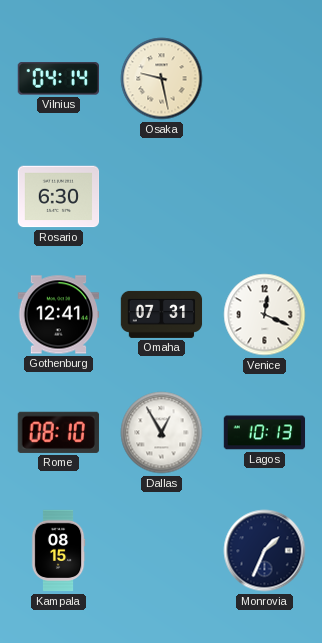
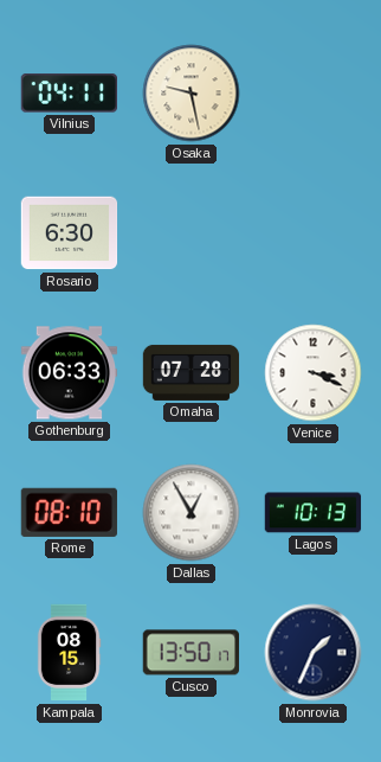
Vilnius: 04:14 -> 04:11 (69, 94)
Gothenburg: 12:41 -> 06:33 (70, 373)
Omaha: 07:31 -> 07:28 (192, 372)
Venice: 12:19 -> 3:19 (314, 373)
Cusco: none -> 13:50 (190, 653)
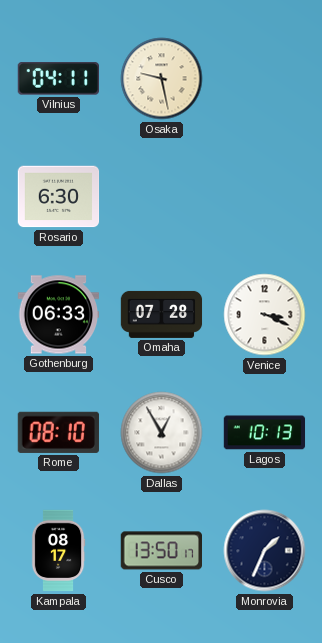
Kampala: 08:15 -> 08:17 (58, 551)
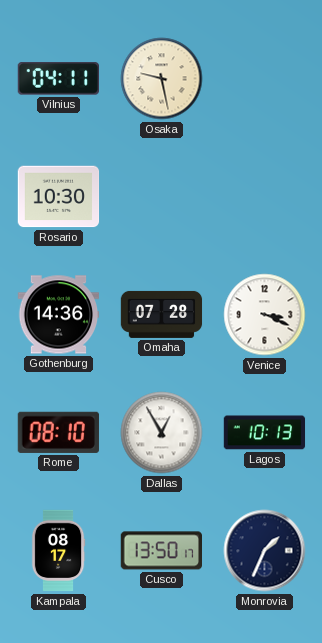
Rosario: 6:30 -> 10:30 (59, 197)
Gothenburg: 06:33 -> 14:36 (59, 315)
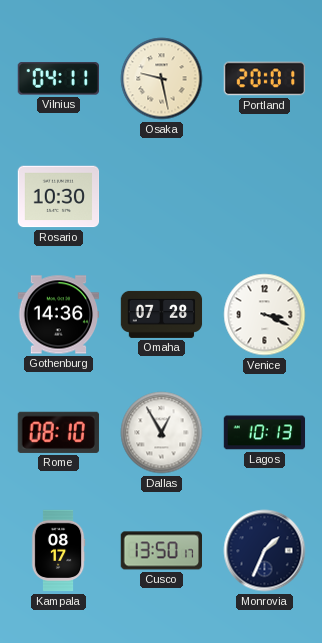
Portland: none -> 20:01 (265, 79)
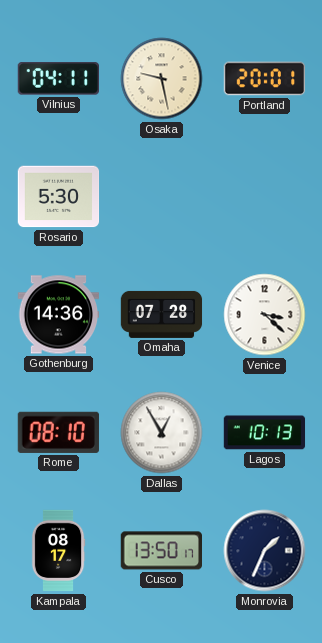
Rosario: 10:30 -> 5:30 (59, 197)
Venice: 3:19 -> 3:22 (265, 315)
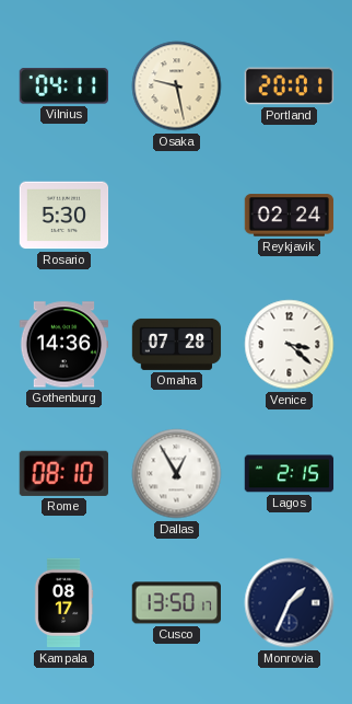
Reykjavik: none -> 02:24 (290, 216)
Lagos: 10:13 -> 2:15 (290, 474)
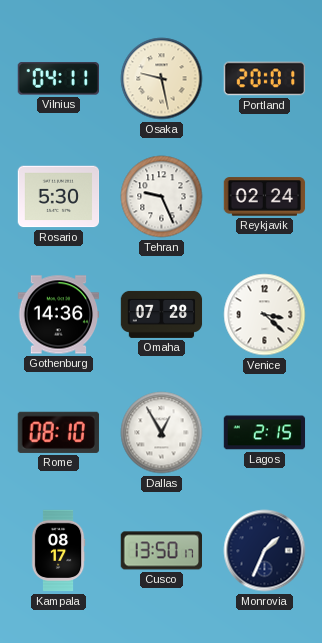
Tehran: none -> 9:26 (162, 197)
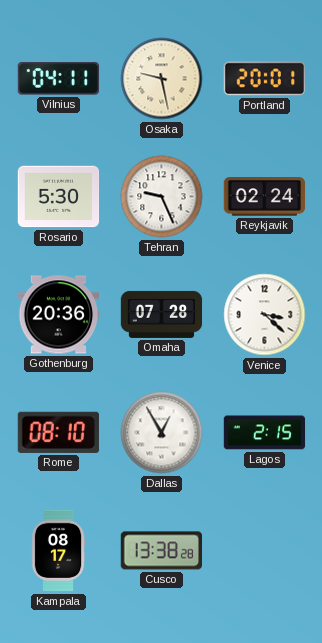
Gothenburg: 14:36 -> 20:36 (59, 315)
Cusco: 13:50 -> 13:38 (161, 551)
Monrovia: 1:34 -> none (265, 551)
